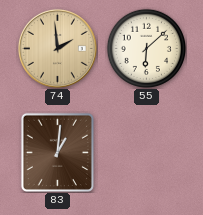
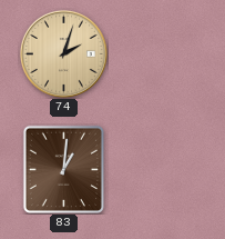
74: 1:59 -> 2:03 (63, 53)
55: 6:08 -> none (146, 48)
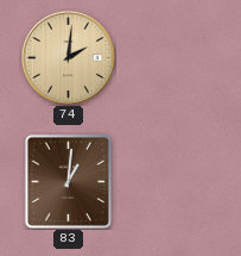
74: 2:03 -> 2:01 (68, 57)
